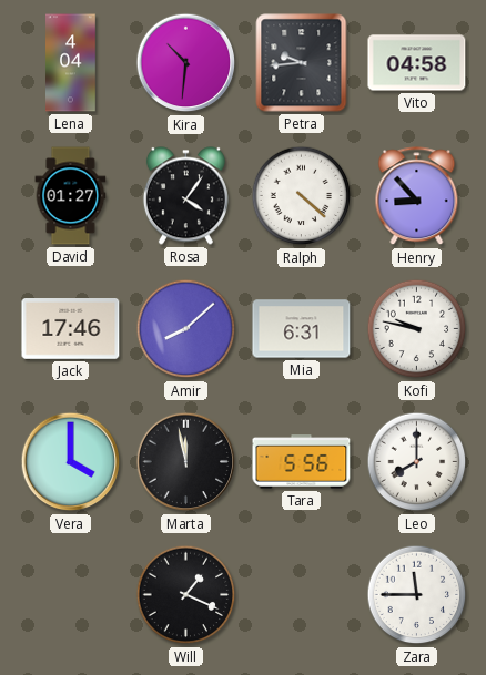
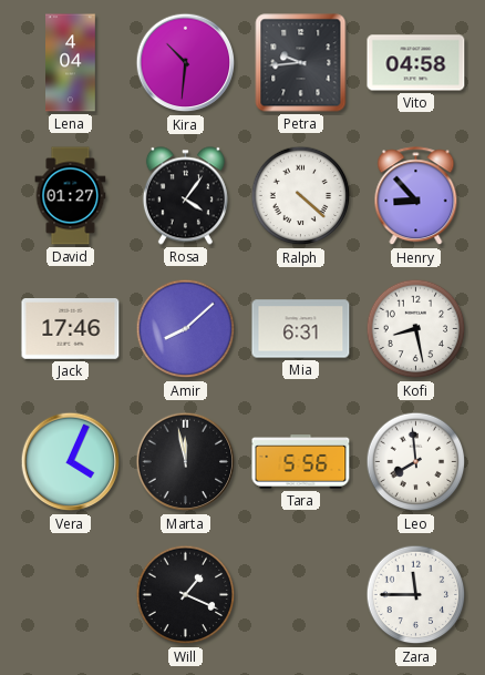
Kofi: 9:47 -> 8:28 (416, 329)
Vera: 4:00 -> 4:04 (71, 462)
Leo: 8:00 -> 7:59 (416, 462)
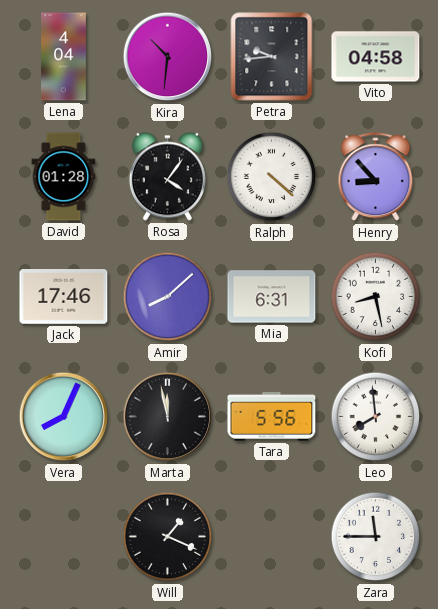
David: 01:27 -> 01:28 (64, 177)
Vera: 4:04 -> 8:04 (64, 417)
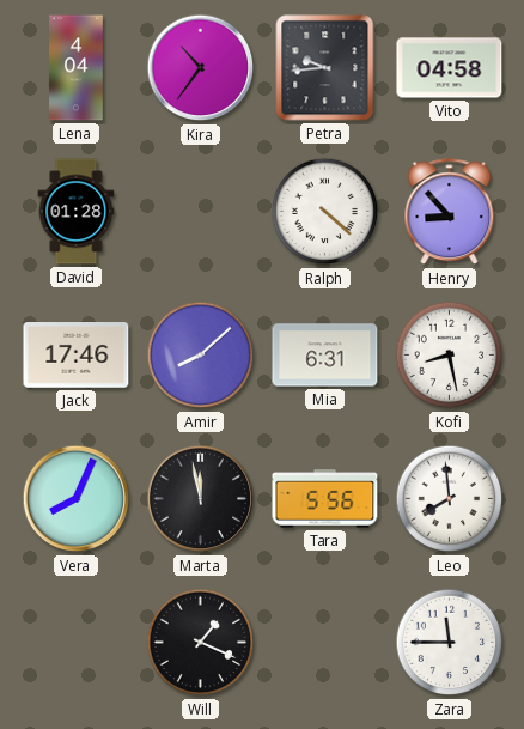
Kira: 10:31 -> 10:36 (201, 68)
Rosa: 4:06 -> none (167, 177)
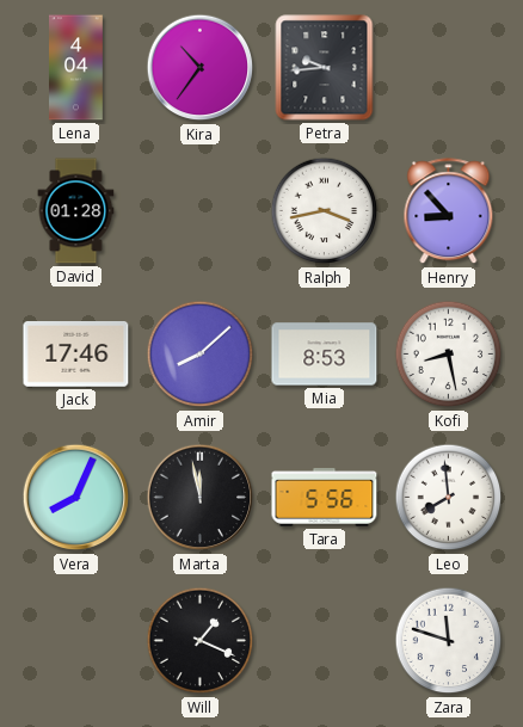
Vito: 04:58 -> none (450, 68)
Ralph: 4:22 -> 3:43 (325, 211)
Mia: 6:31 -> 8:53 (325, 355)
Zara: 11:45 -> 11:48 (449, 641)
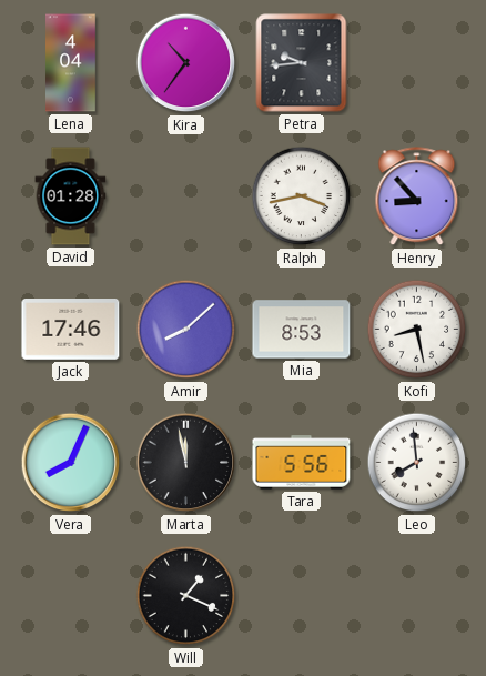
Zara: 11:48 -> none (449, 641)
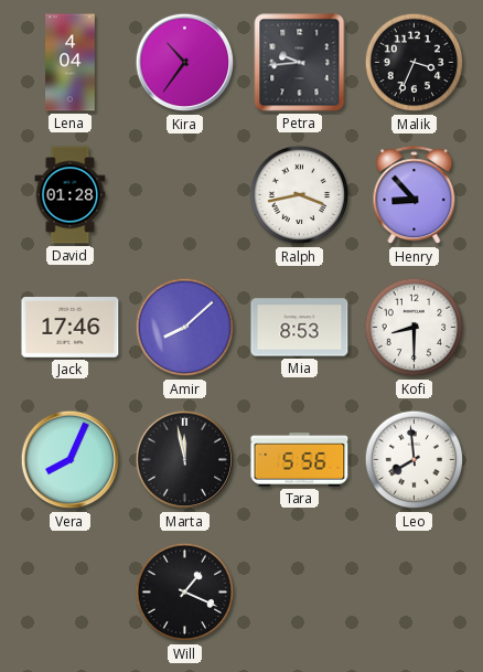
Malik: none -> 3:34 (415, 63)
Kofi: 8:28 -> 8:30 (415, 328)
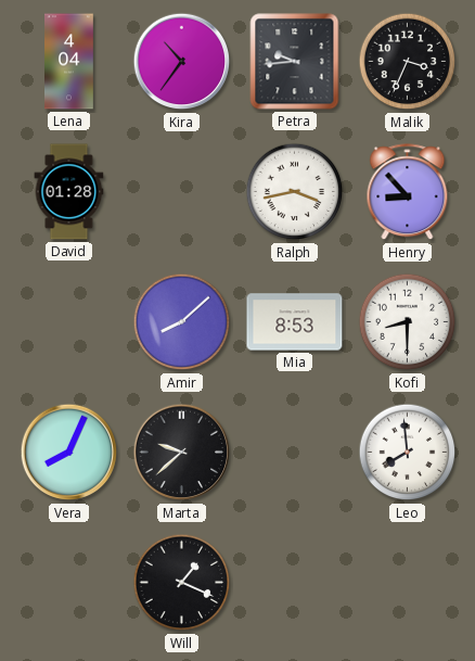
Jack: 17:46 -> none (71, 328)
Marta: 11:58 -> 9:38 (182, 453)
Tara: 5:56 -> none (300, 460)
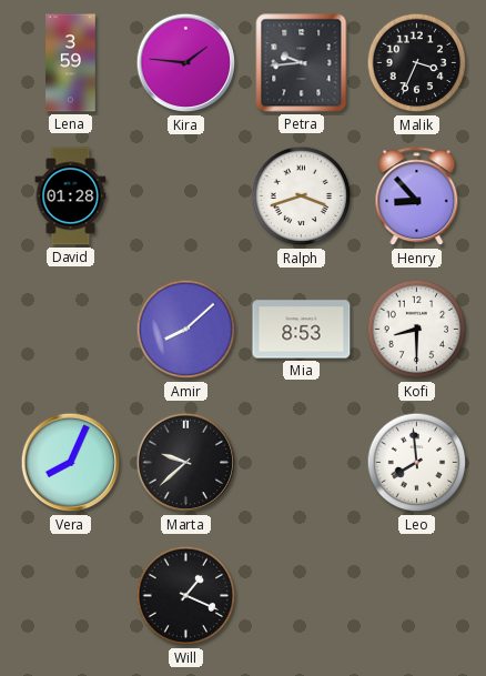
Lena: 4:04 -> 3:59 (71, 63)
Kira: 10:36 -> 1:46 (186, 63)
Ralph: 3:43 -> 3:42 (302, 196)
